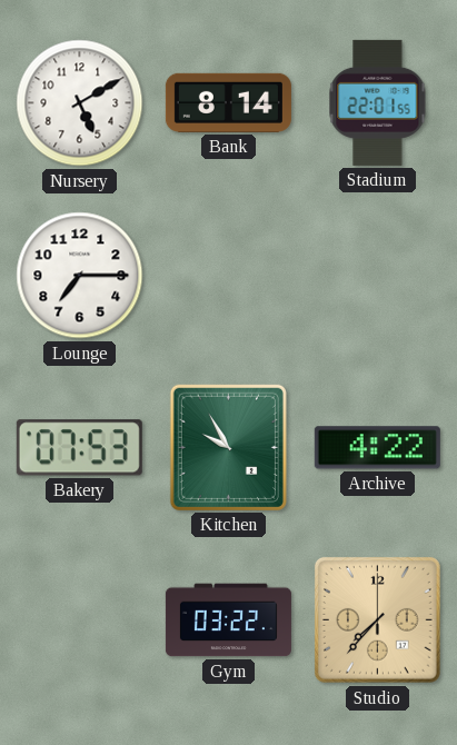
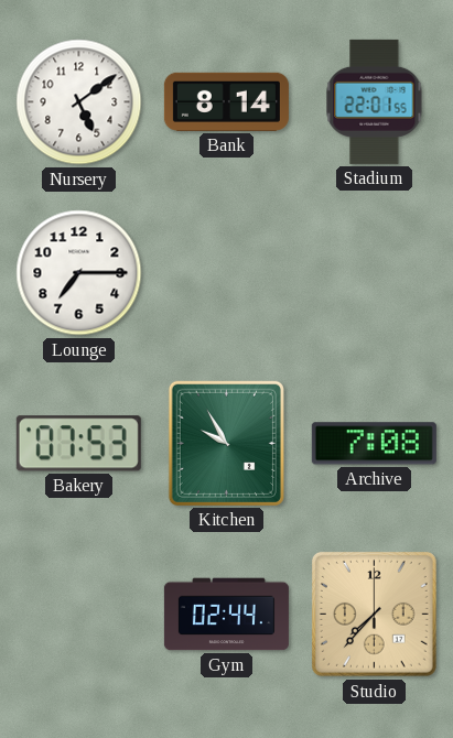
Nursery: 5:10 -> 5:09 (79, 102)
Archive: 4:22 -> 7:08 (374, 444)
Gym: 03:22 -> 02:44 (226, 615)
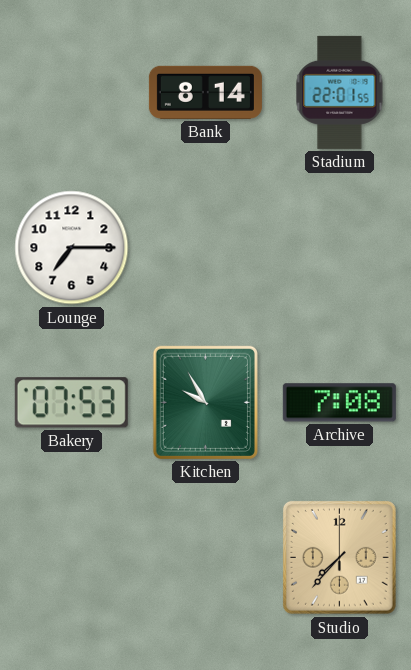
Nursery: 5:09 -> none (79, 102)
Gym: 02:44 -> none (226, 615)
